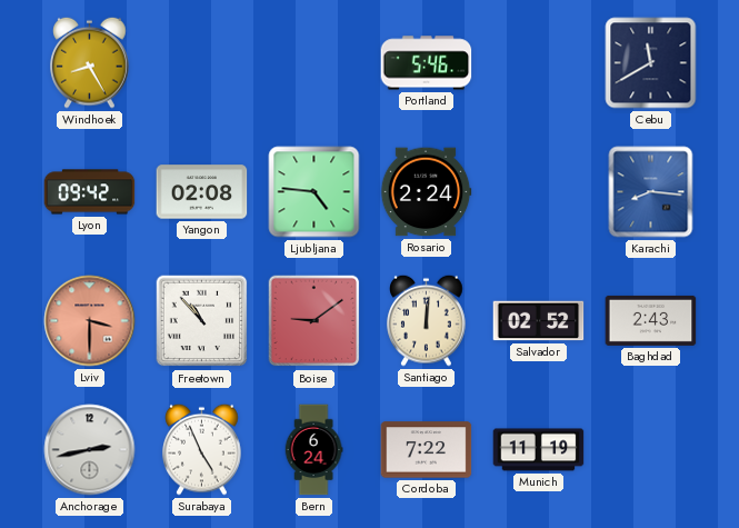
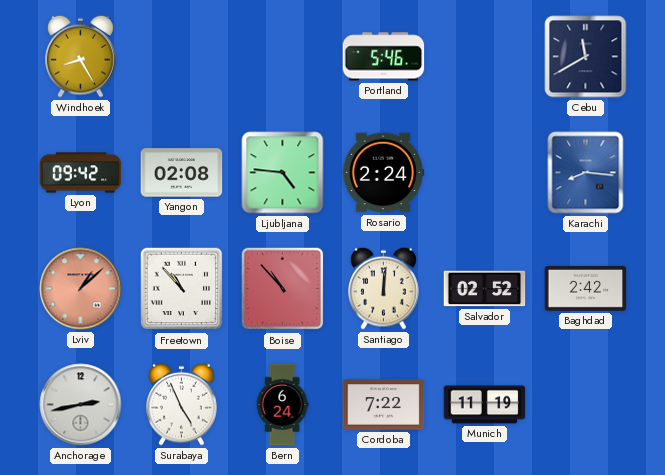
Lviv: 3:30 -> 1:08 (81, 289)
Boise: 9:09 -> 10:53 (283, 289)
Baghdad: 2:43 -> 2:42 (586, 288)
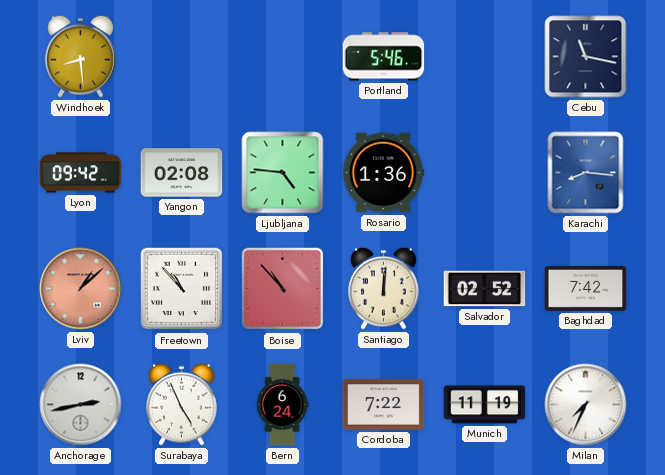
Windhoek: 8:25 -> 8:29 (81, 56)
Cebu: 11:40 -> 11:17 (586, 57)
Rosario: 2:24 -> 1:36 (383, 173)
Baghdad: 2:42 -> 7:42 (586, 288)
Milan: none -> 7:34 (586, 405)
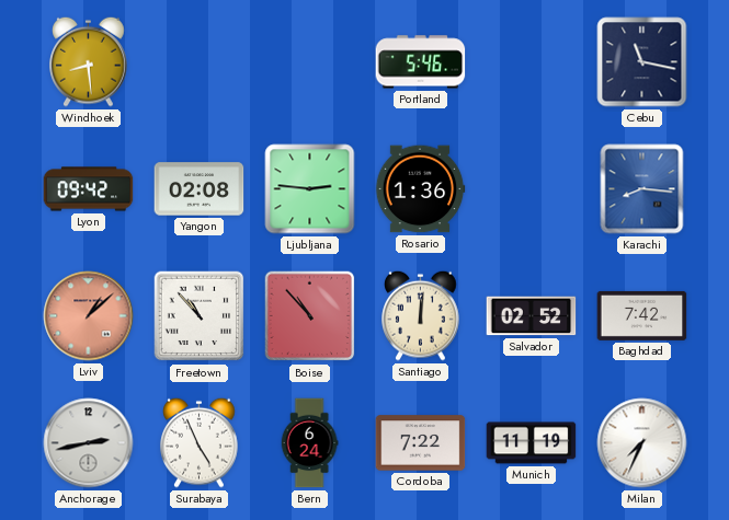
Ljubljana: 4:46 -> 2:46 (310, 189)
